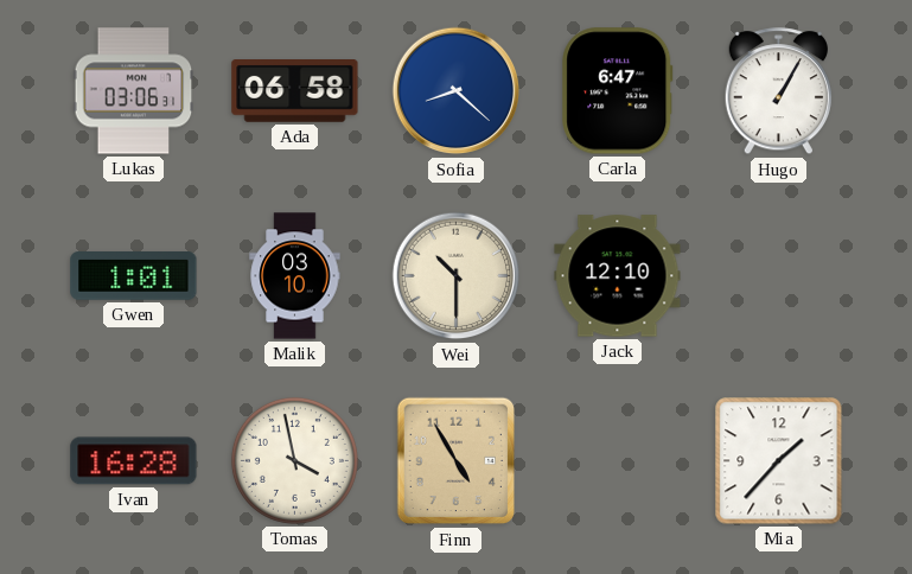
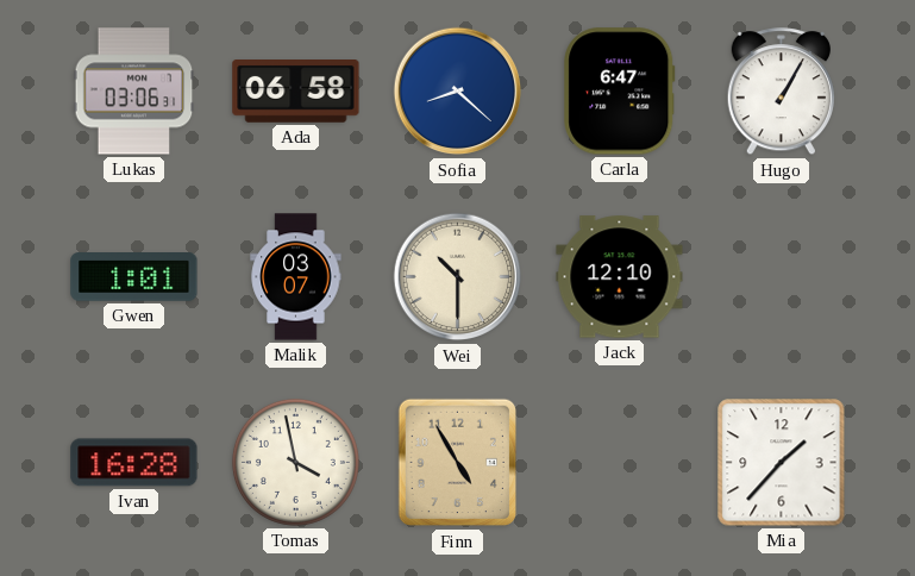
Malik: 03:10 -> 03:07 (296, 277)
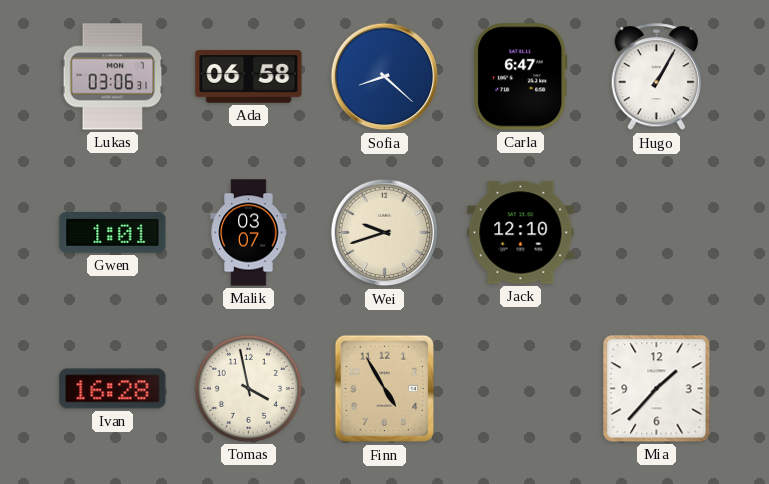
Wei: 10:30 -> 9:42 (385, 233)
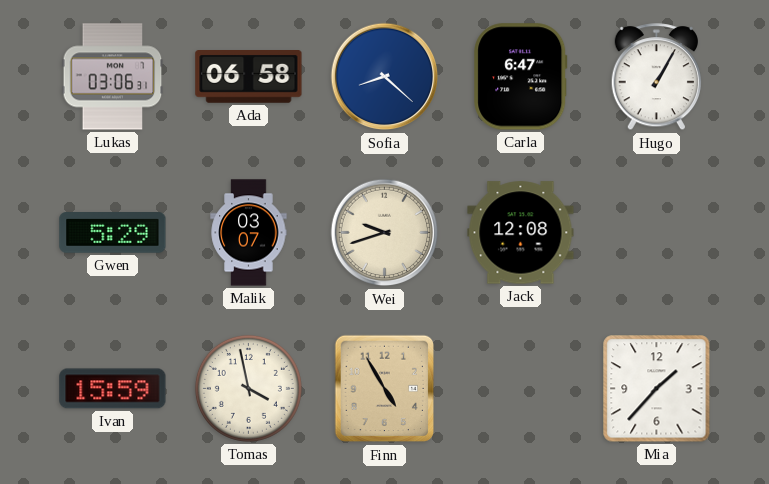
Gwen: 1:01 -> 5:29 (113, 233)
Jack: 12:10 -> 12:08 (521, 233)
Ivan: 16:28 -> 15:59 (113, 389)
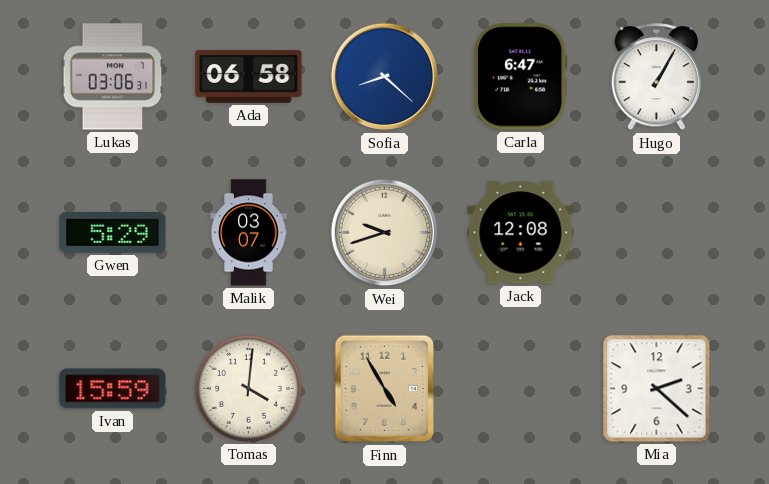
Tomas: 3:58 -> 4:01 (248, 388)
Mia: 1:37 -> 2:22 (657, 389)
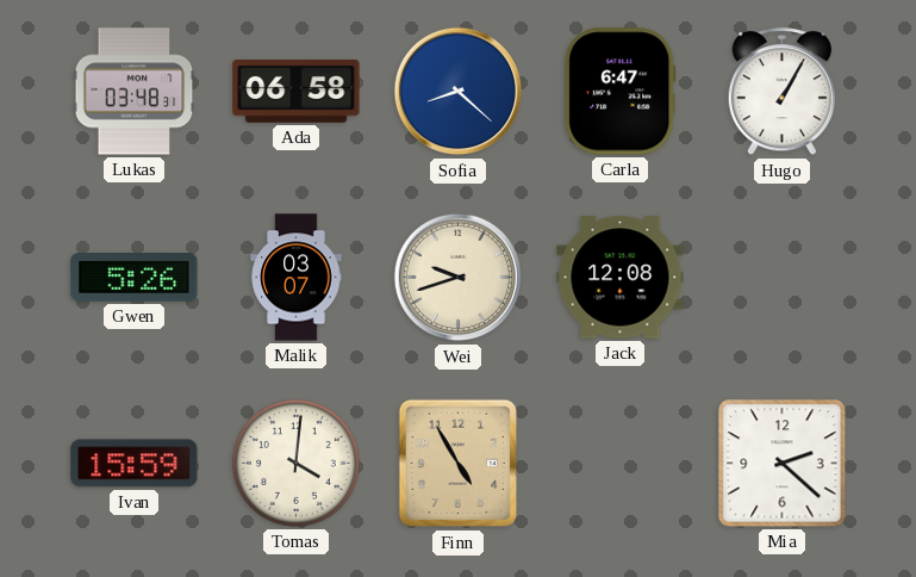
Lukas: 03:06 -> 03:48 (135, 92)
Gwen: 5:29 -> 5:26 (135, 278)
